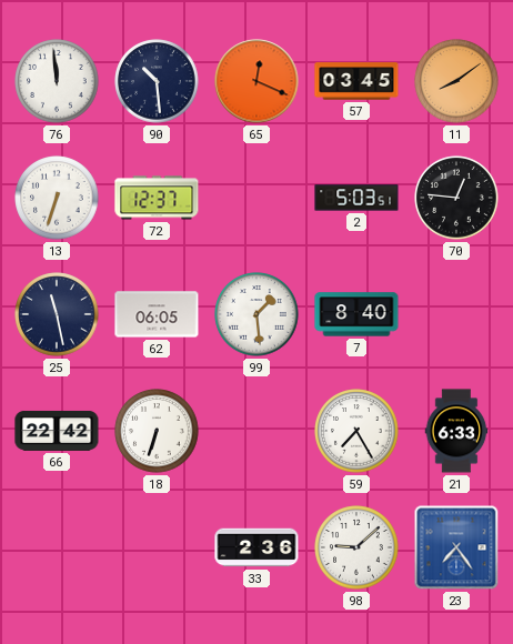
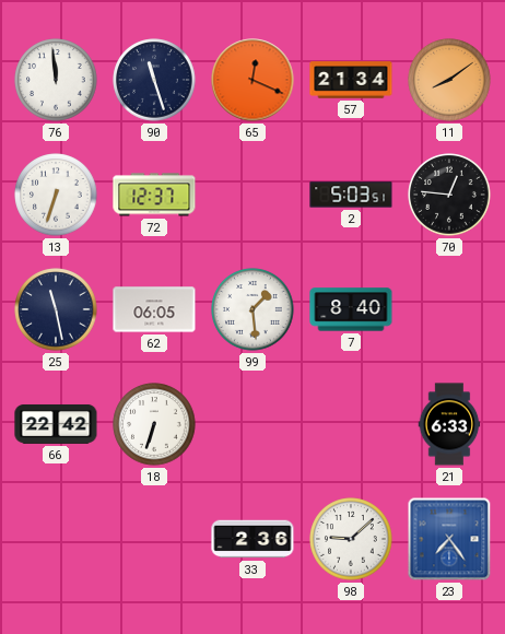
90: 10:29 -> 11:27 (154, 80)
57: 03:45 -> 21:34 (351, 80)
59: 7:25 -> none (356, 431)
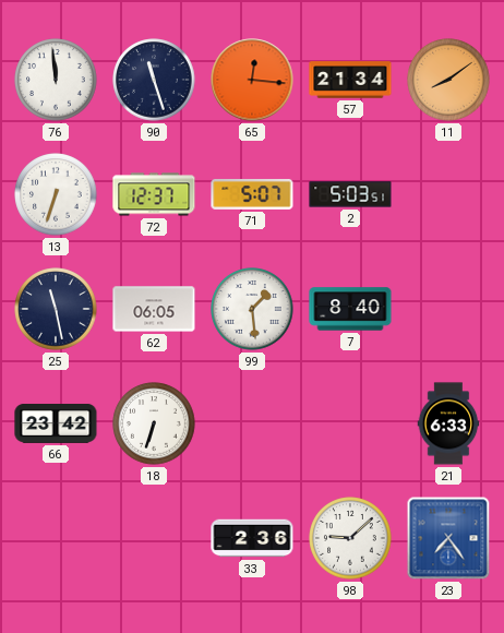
65: 12:19 -> 12:16 (252, 80)
71: none -> 5:07 (252, 194)
70: 12:46 -> none (449, 195)
66: 22:42 -> 23:42 (56, 423)
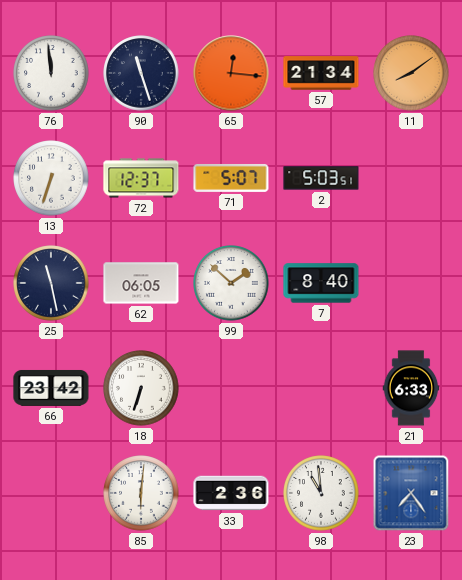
99: 1:29 -> 1:52 (231, 283)
85: none -> 6:01 (141, 493)
98: 9:08 -> 10:59 (321, 493)
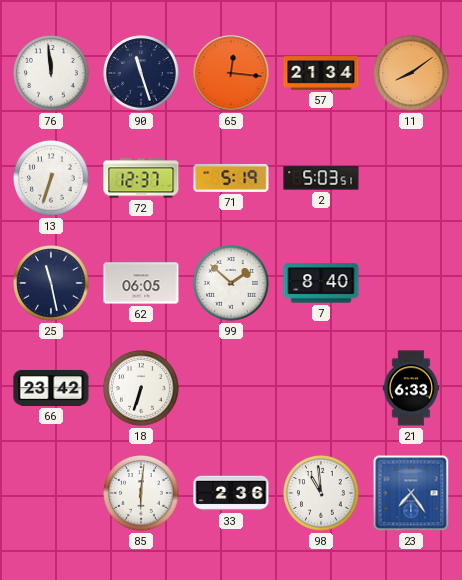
71: 5:07 -> 5:19 (231, 178)
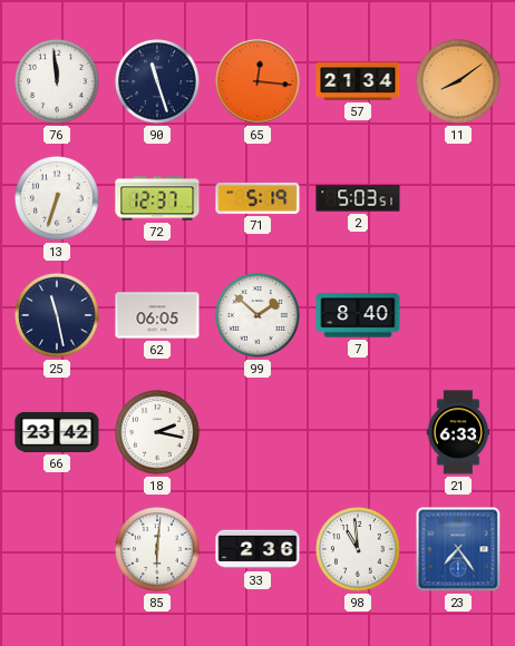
18: 6:33 -> 2:17 (157, 432)
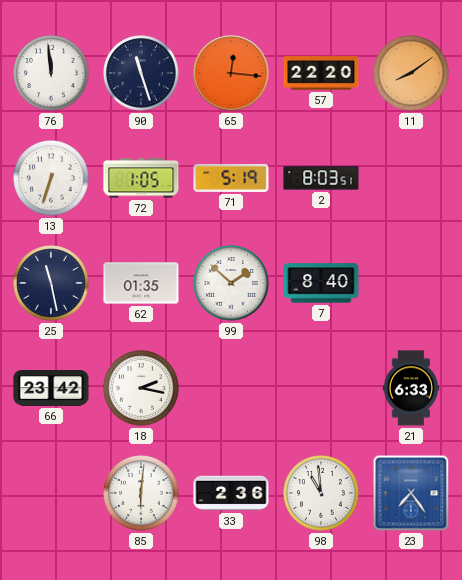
57: 21:34 -> 22:20 (321, 73)
72: 12:37 -> 1:05 (141, 178)
2: 5:03 -> 8:03 (321, 178)
62: 06:05 -> 01:35 (141, 283)
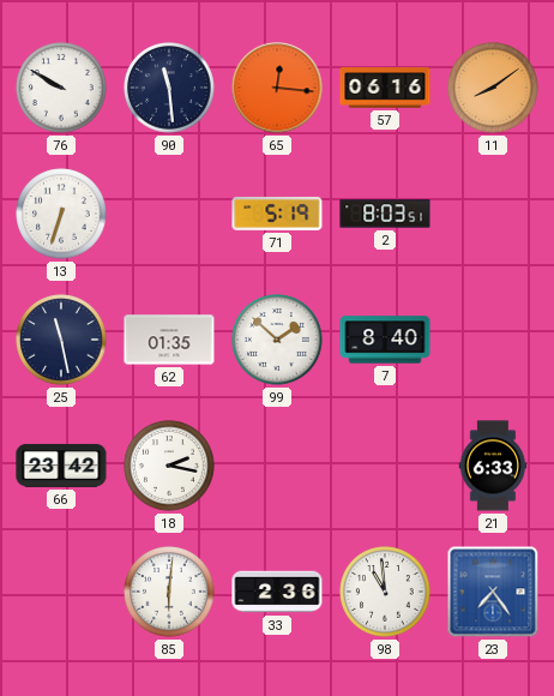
76: 11:59 -> 9:50 (61, 88)
90: 11:27 -> 11:29 (169, 88)
57: 22:20 -> 06:16 (385, 88)
72: 1:05 -> none (141, 178)
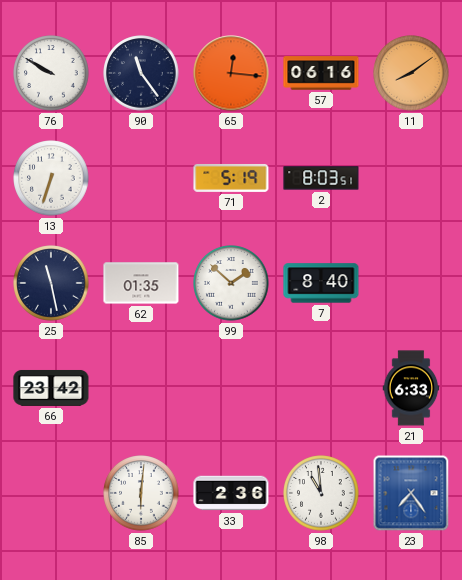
90: 11:29 -> 11:24 (141, 73)
18: 2:17 -> none (169, 466)
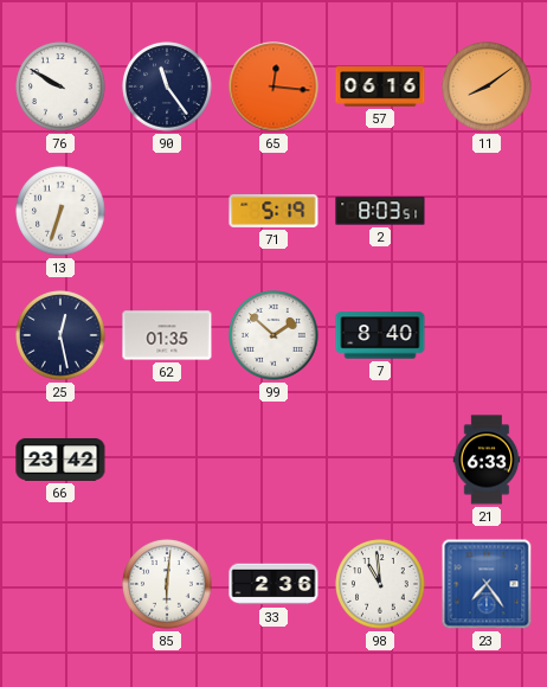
25: 11:28 -> 12:28 (60, 335)
